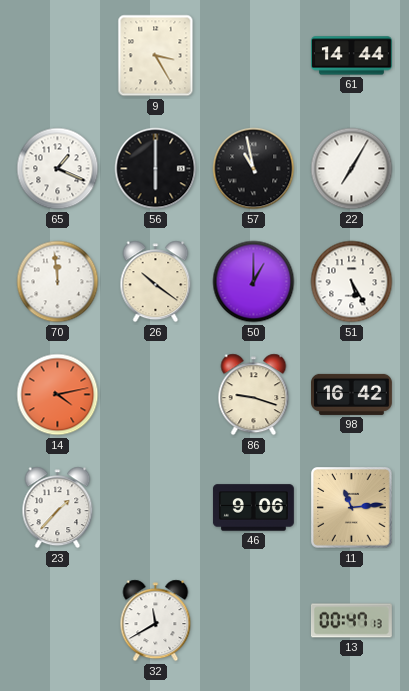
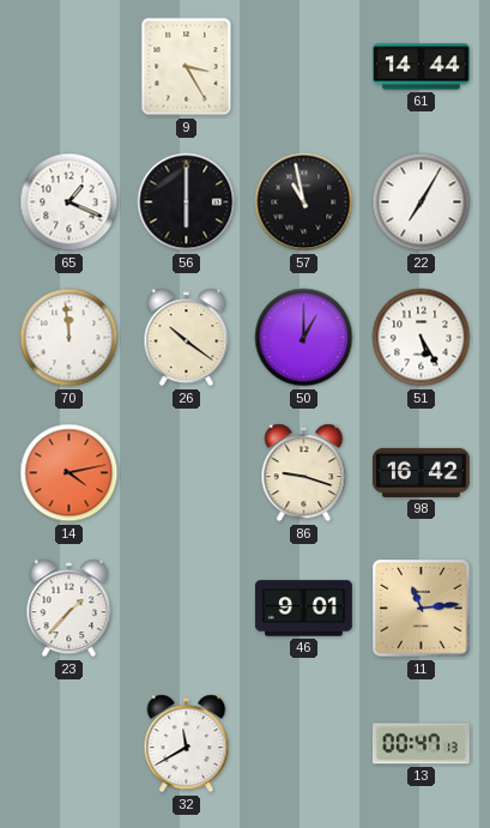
46: 9:06 -> 9:01 (303, 609)
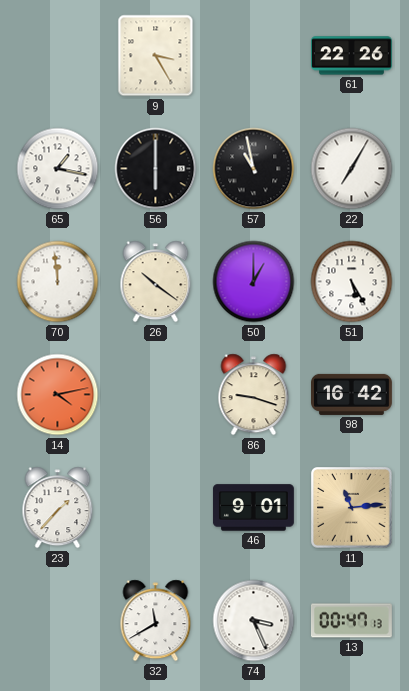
61: 14:44 -> 22:26 (352, 56)
65: 1:19 -> 1:17 (58, 169)
74: none -> 3:26 (254, 621)
